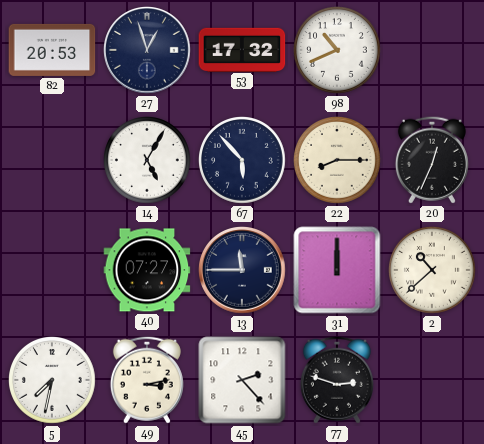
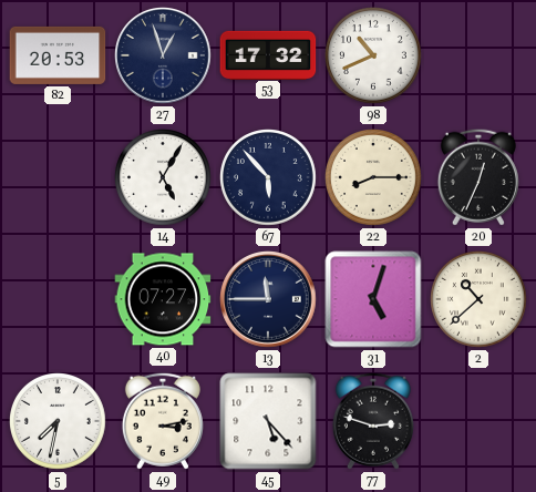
31: 12:00 -> 5:03 (373, 299)
45: 2:23 -> 5:23 (268, 421)
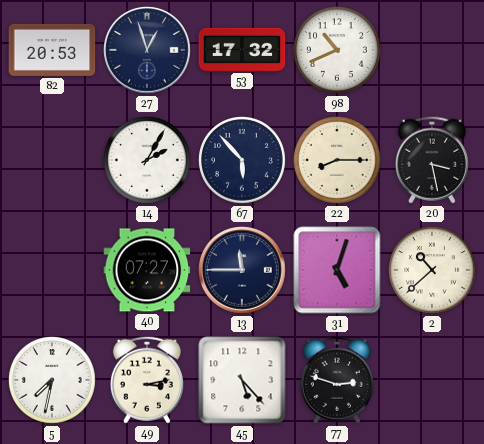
14: 5:05 -> 2:05 (148, 161)
20: 12:34 -> 3:28 (432, 160)
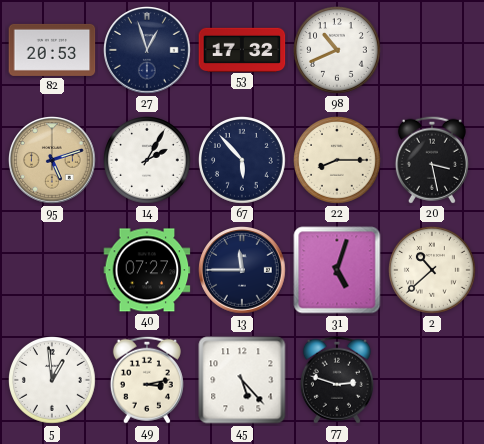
95: none -> 5:12 (52, 160)
5: 7:32 -> 12:59 (53, 381)
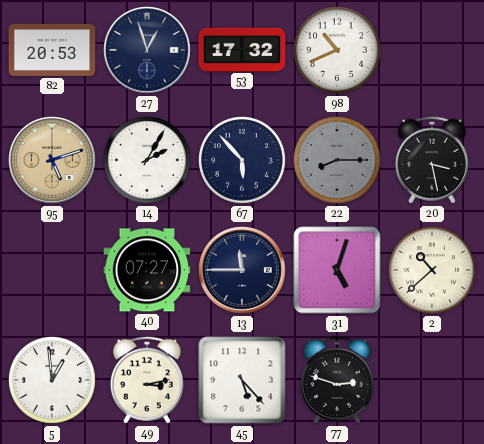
22 dial: cream -> grey (338, 161)
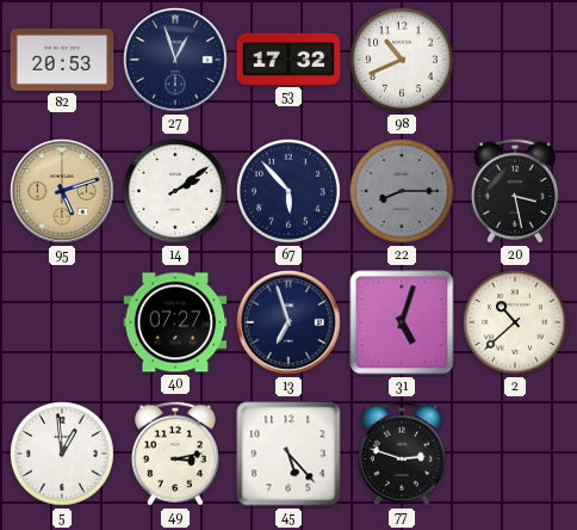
14: 2:05 -> 2:09 (176, 192)
13: 11:45 -> 6:57 (288, 322)
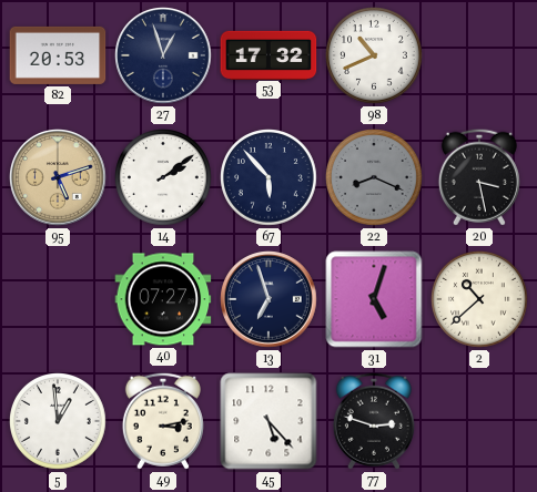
22: 8:15 -> 8:19 (375, 178)
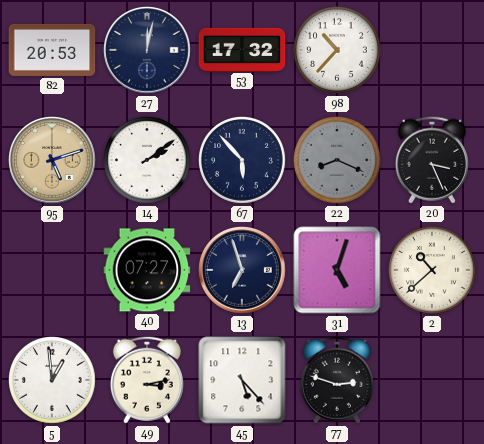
27: 12:57 -> 12:02 (147, 50)
98: 10:41 -> 10:37 (338, 51)
20: 3:28 -> 3:26 (432, 160)
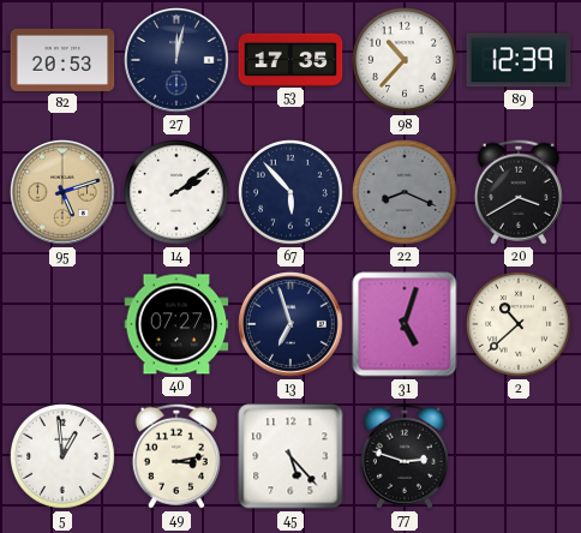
53: 17:32 -> 17:35 (290, 59)
89: none -> 12:39 (519, 60)
20: 3:26 -> 3:40 (519, 192)
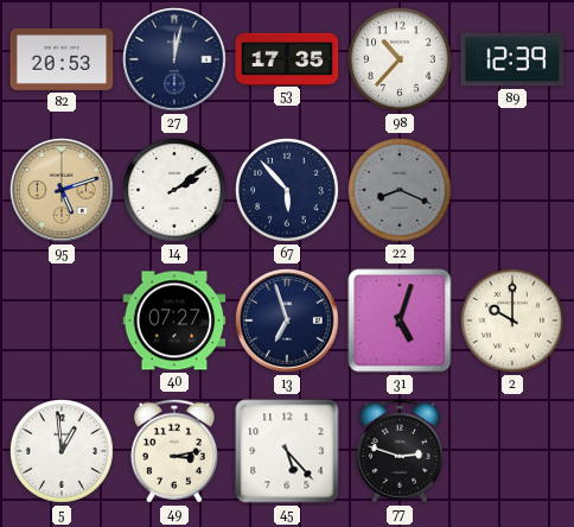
20: 3:40 -> none (519, 192)
2: 10:38 -> 10:00 (514, 322)
